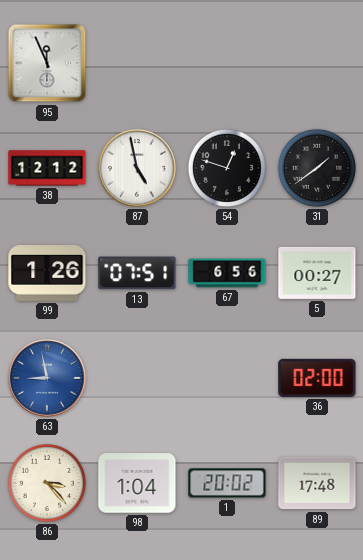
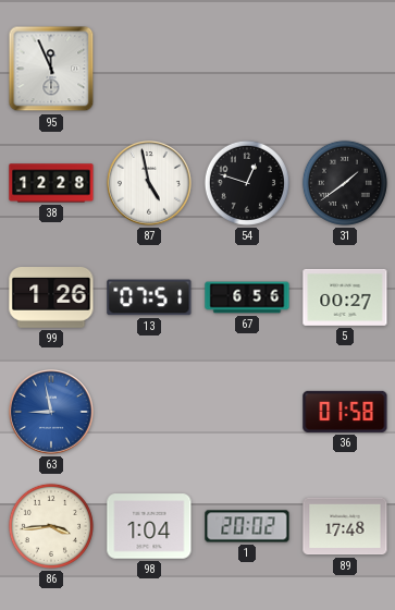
38: 12:12 -> 12:28 (51, 183)
36: 02:00 -> 01:58 (345, 412)
86: 3:23 -> 3:44 (51, 526)
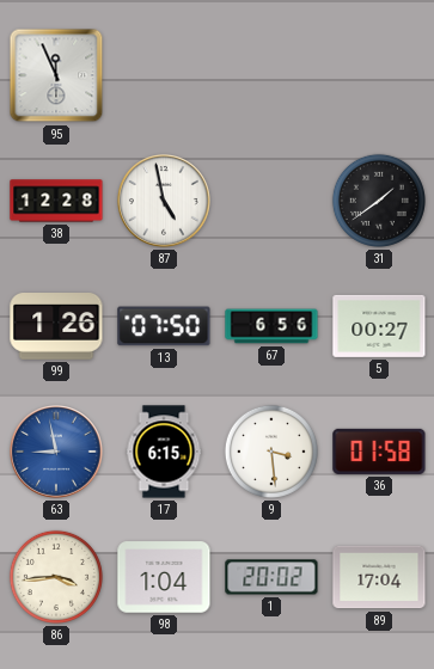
54: 12:48 -> none (247, 183)
13: 07:51 -> 07:50 (164, 326)
17: none -> 6:15 (164, 452)
9: none -> 3:29 (271, 452)
89: 17:48 -> 17:04 (379, 577)
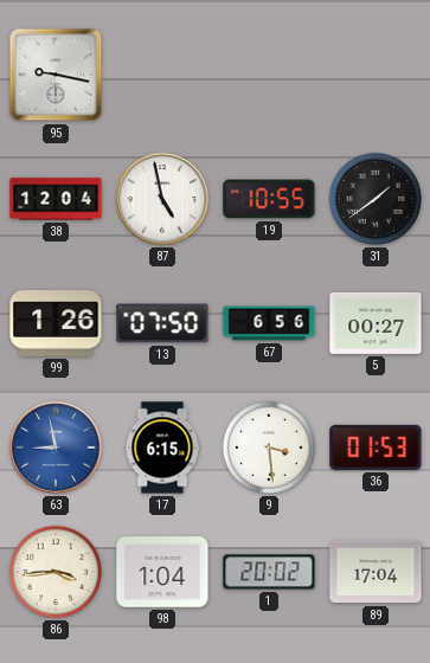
95: 11:56 -> 9:17 (56, 75)
38: 12:28 -> 12:04 (56, 199)
19: none -> 10:55 (269, 199)
36: 01:58 -> 01:53 (376, 448)
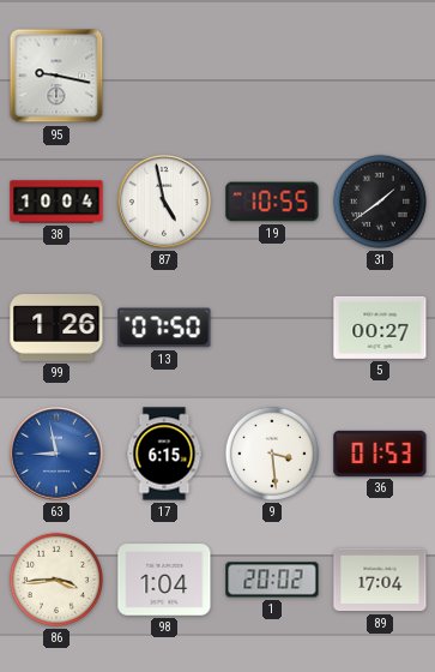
38: 12:04 -> 10:04 (56, 202)
67: 6:56 -> none (269, 323)
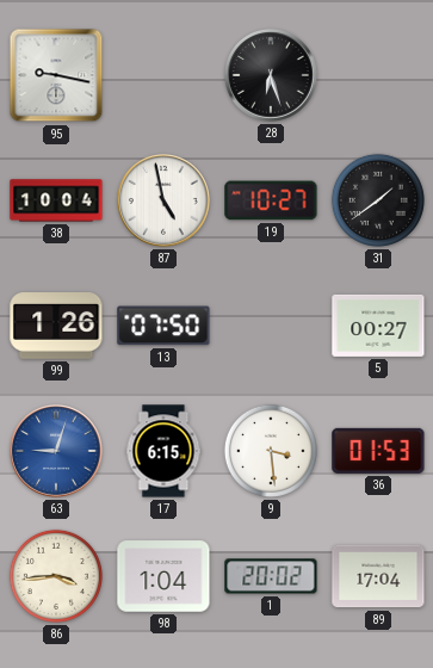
28: none -> 6:27 (272, 76)
19: 10:55 -> 10:27 (271, 200)
63: 8:58 -> 9:03 (57, 452)
